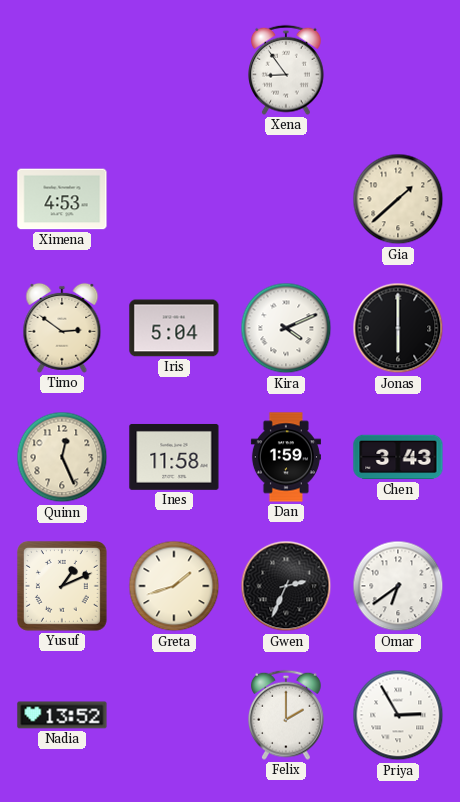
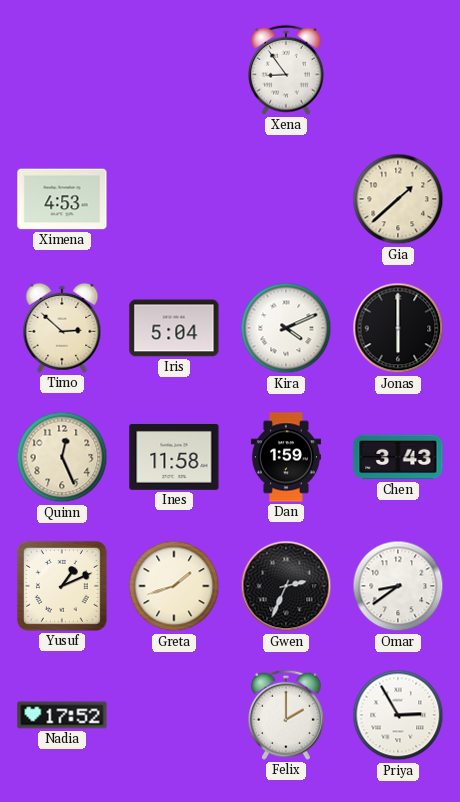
Timo: 2:51 -> 2:52 (62, 328)
Omar: 6:39 -> 8:39 (398, 586)
Nadia: 13:52 -> 17:52 (62, 715)
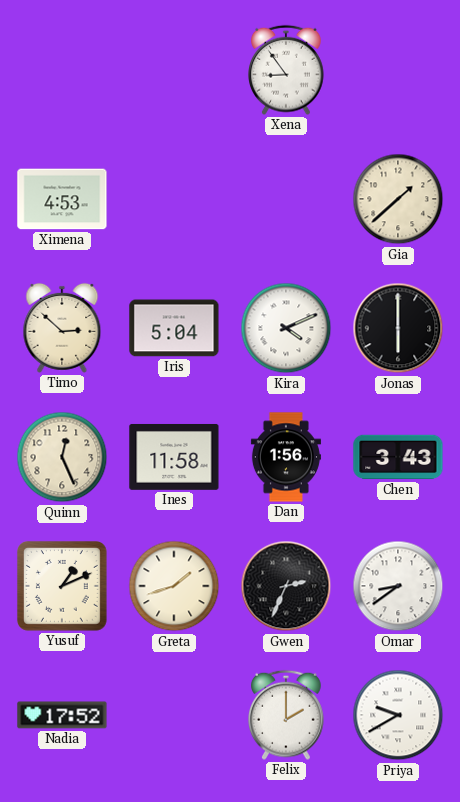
Dan: 1:59 -> 1:56 (286, 457)
Priya: 2:55 -> 9:40 (398, 715)
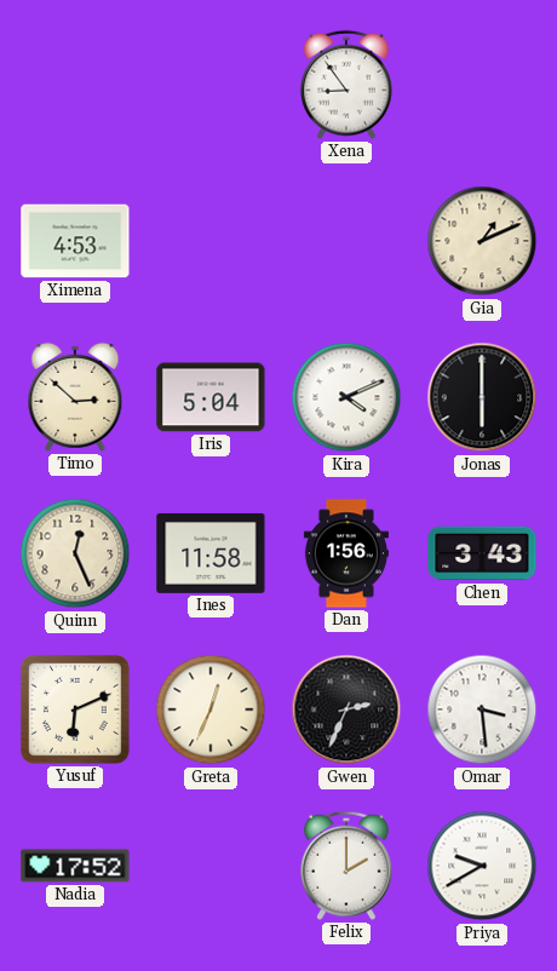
Gia: 1:38 -> 1:11 (482, 241)
Yusuf: 1:11 -> 6:11 (75, 709)
Greta: 1:42 -> 12:34 (211, 709)
Omar: 8:39 -> 3:29 (482, 709)
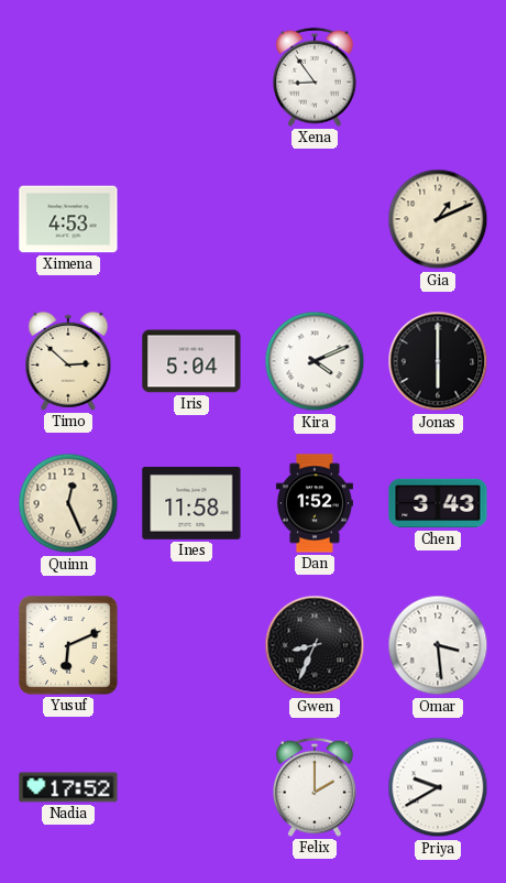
Dan: 1:56 -> 1:52 (315, 503)
Greta: 12:34 -> none (211, 709)
Gwen: 2:34 -> 8:34 (315, 645)
